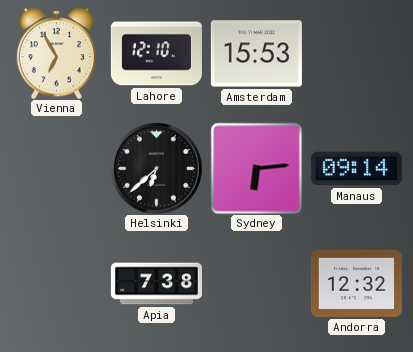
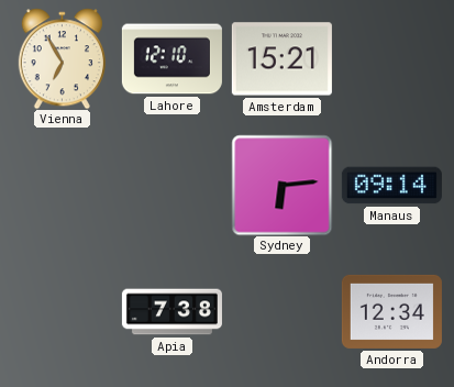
Amsterdam: 15:53 -> 15:21 (281, 59)
Helsinki: 6:38 -> none (157, 169)
Andorra: 12:32 -> 12:34 (391, 311)
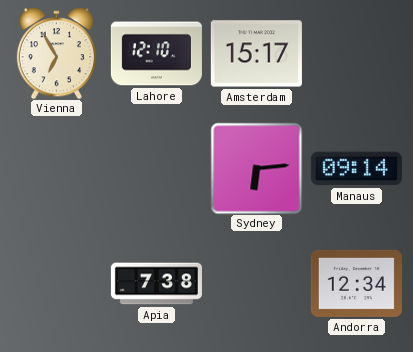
Amsterdam: 15:21 -> 15:17 (256, 54)
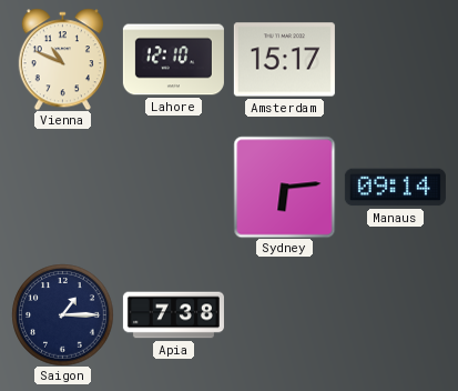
Vienna: 6:55 -> 10:49 (62, 59)
Saigon: none -> 1:15 (62, 314)
Andorra: 12:34 -> none (356, 283)
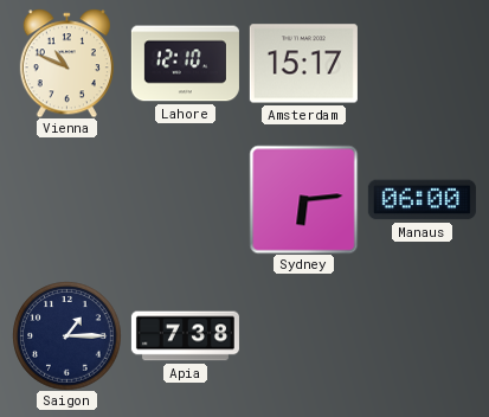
Manaus: 09:14 -> 06:00 (422, 200)
